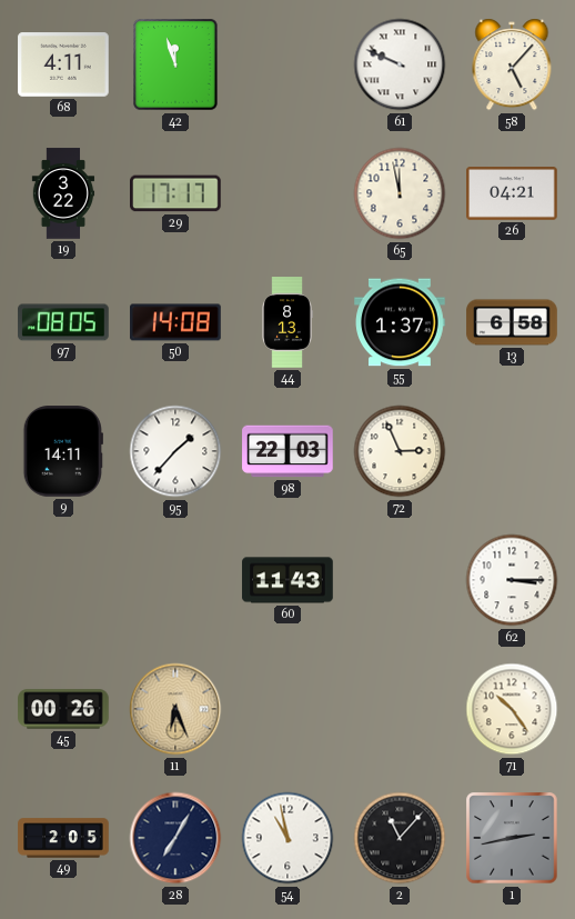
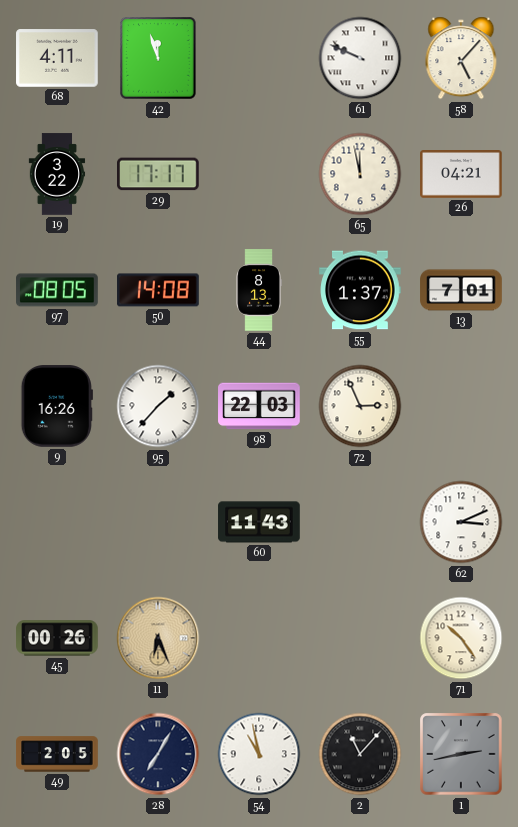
13: 6:58 -> 7:01 (461, 290)
9: 14:11 -> 16:26 (57, 406)
62: 3:15 -> 3:11 (461, 522)
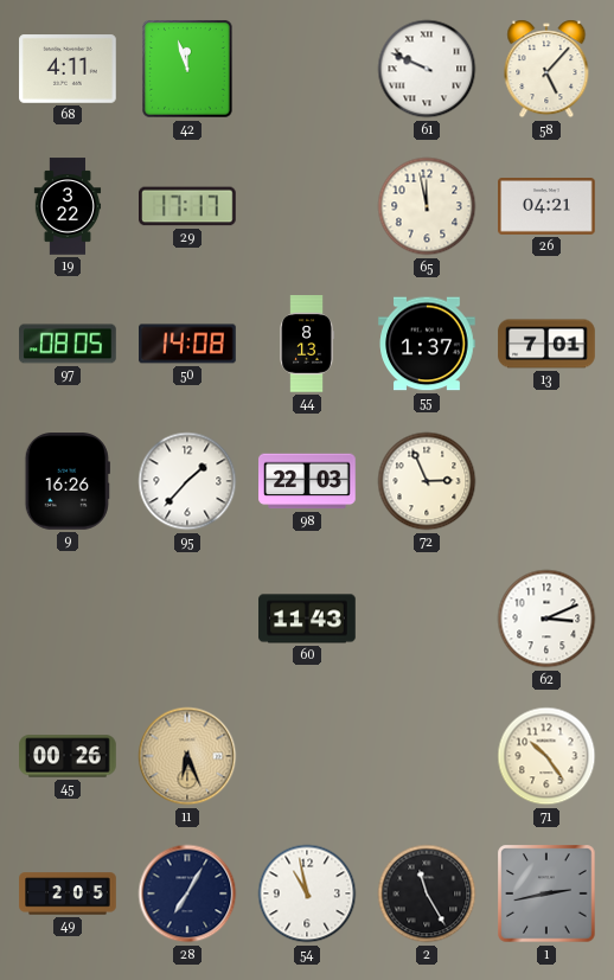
2: 11:07 -> 11:25 (427, 893)
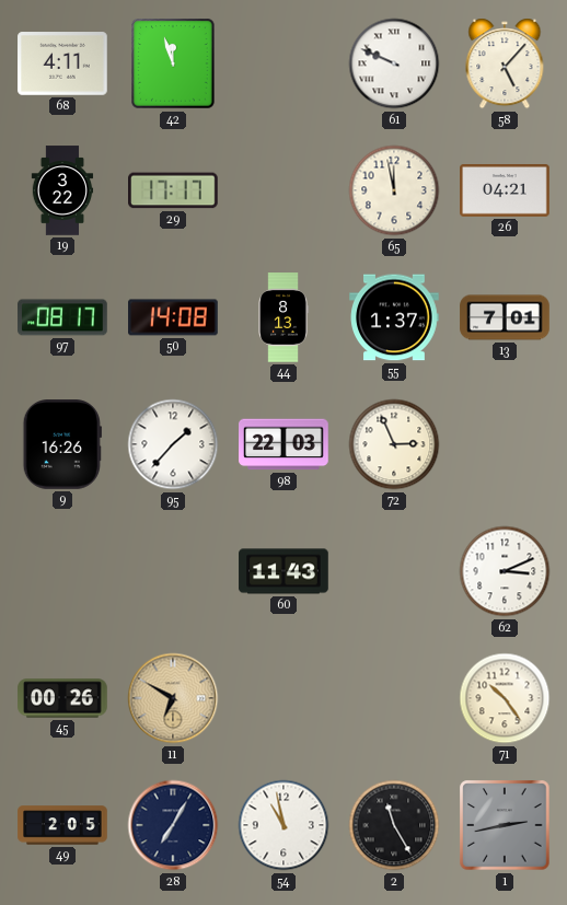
97: 08:05 -> 08:17 (62, 317)
11: 6:26 -> 6:50 (173, 698)
